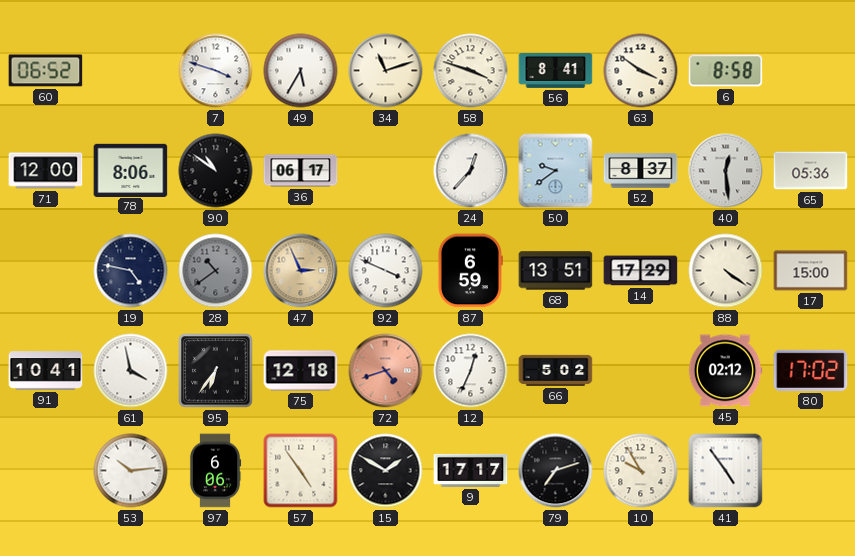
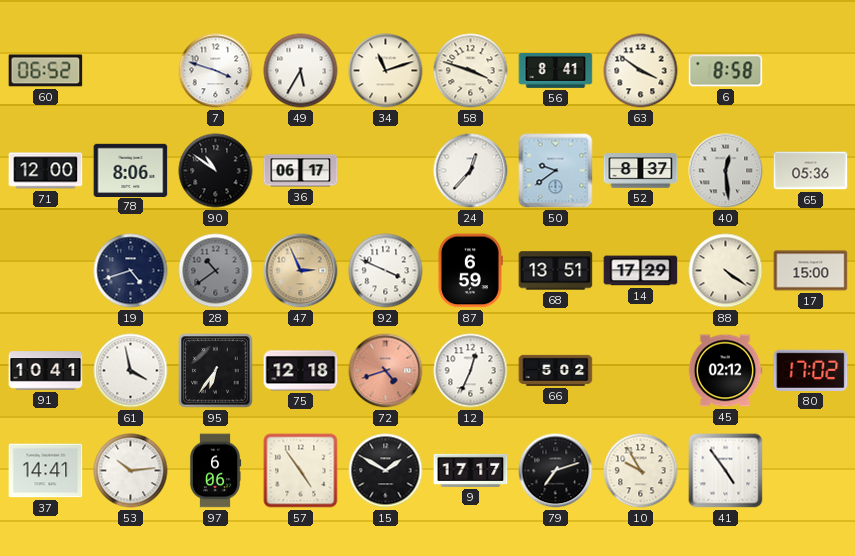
19: 4:47 -> 4:42 (131, 271)
37: none -> 14:41 (46, 471)
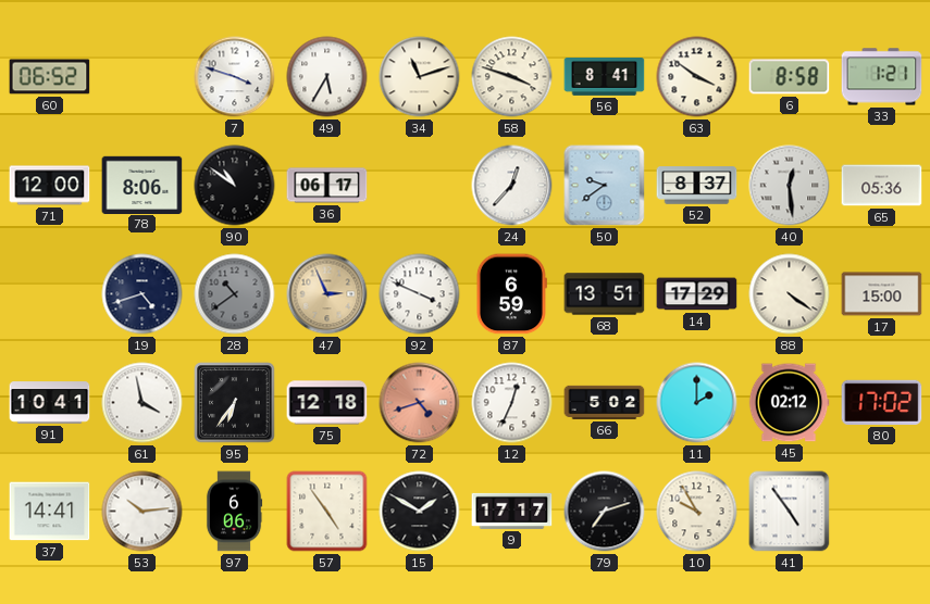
33: none -> 1:21 (882, 77)
11: none -> 2:00 (697, 403)
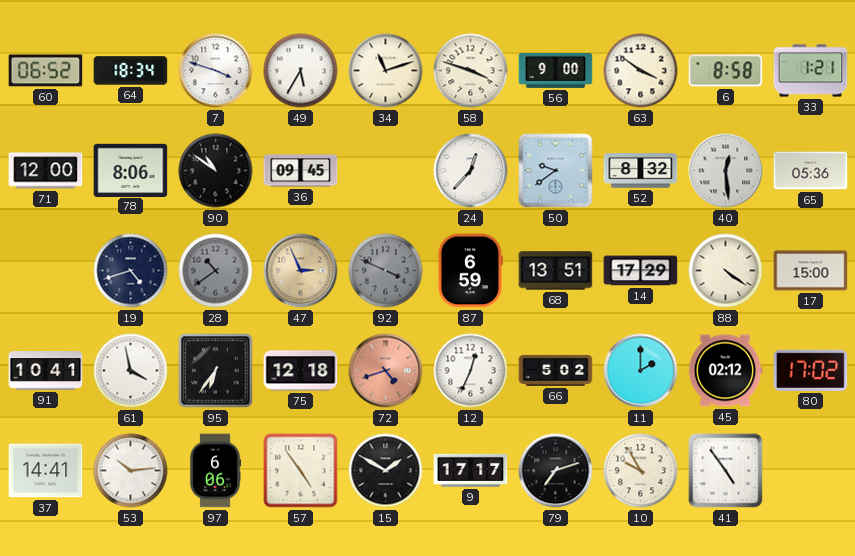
64: none -> 18:34 (131, 71)
56: 8:41 -> 9:00 (556, 71)
36: 06:17 -> 09:45 (301, 171)
52: 8:37 -> 8:32 (641, 171)
92 dial: white -> grey (386, 271)
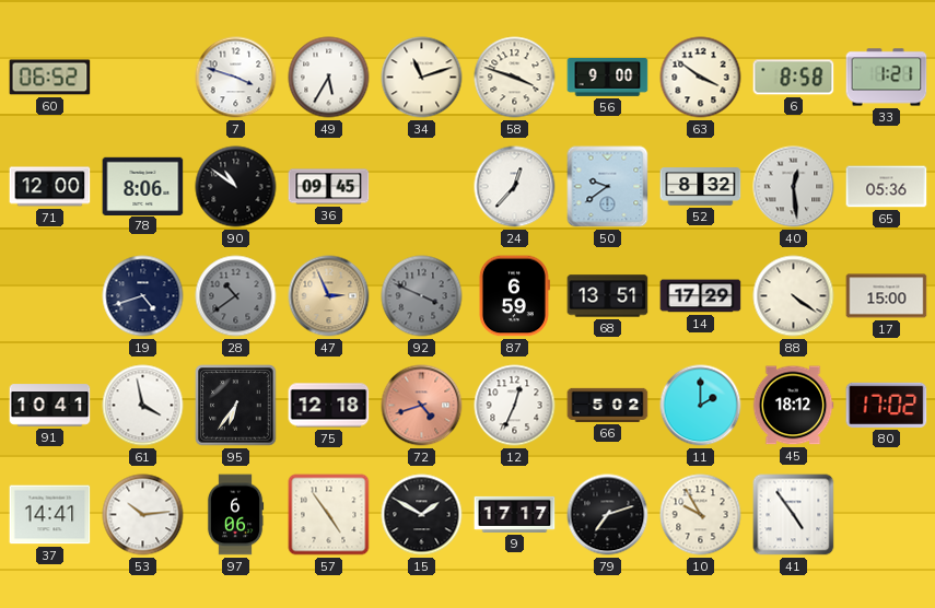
64: 18:34 -> none (131, 71)
45: 02:12 -> 18:12 (793, 406)
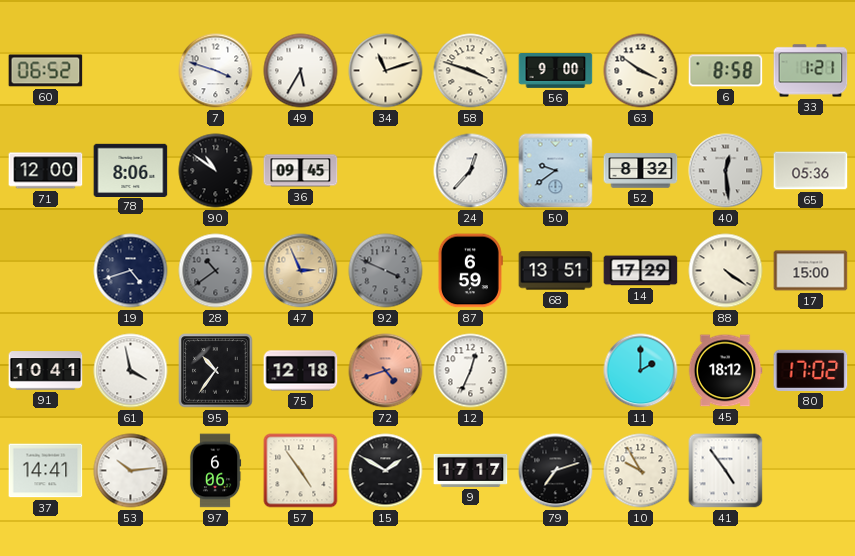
95: 6:36 -> 10:36 (216, 371)
66: 5:02 -> none (608, 405)
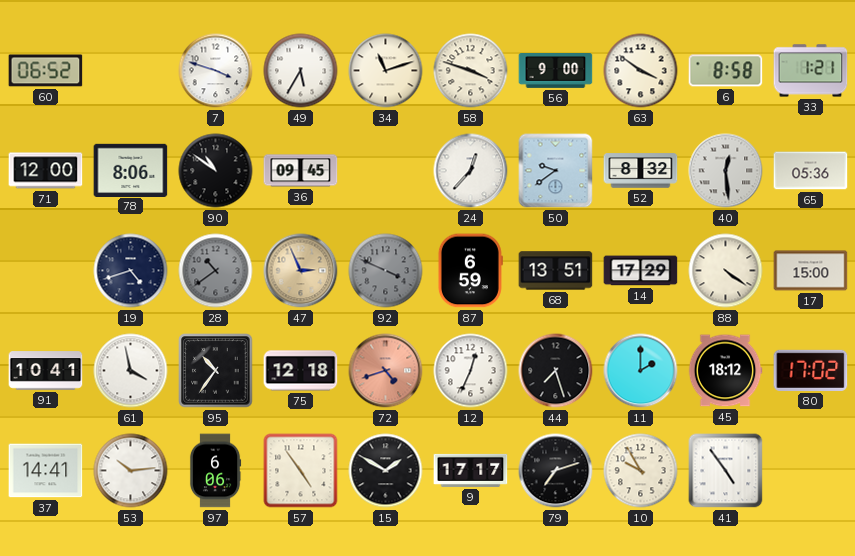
44: none -> 7:27 (556, 371)
